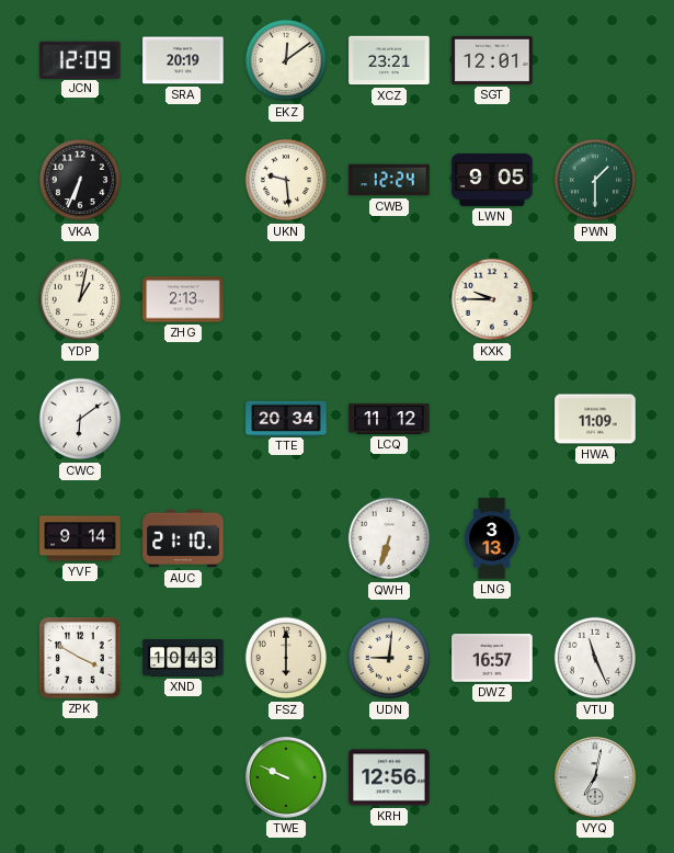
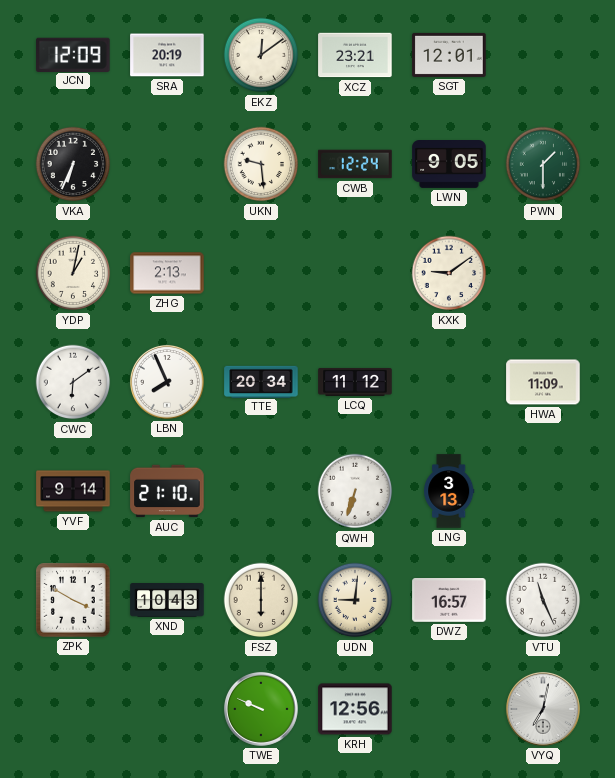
KXK: 9:45 -> 9:09 (449, 273)
LBN: none -> 7:56 (167, 382)
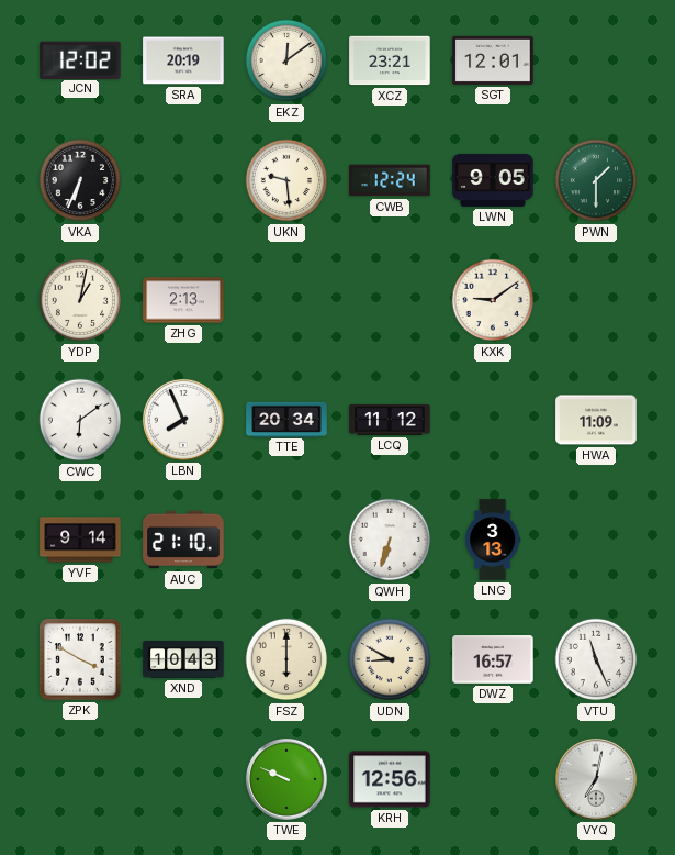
JCN: 12:09 -> 12:02 (80, 59)
UDN: 9:01 -> 8:50 (390, 659)
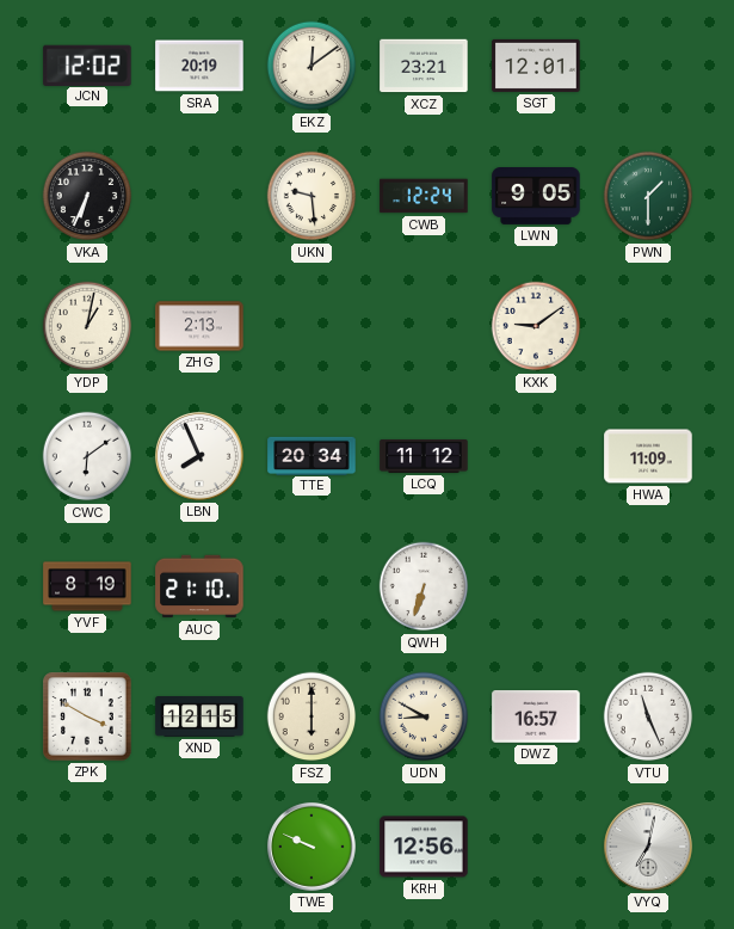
YVF: 9:14 -> 8:19 (87, 586)
LNG: 3:13 -> none (493, 540)
XND: 10:43 -> 12:15 (199, 718)
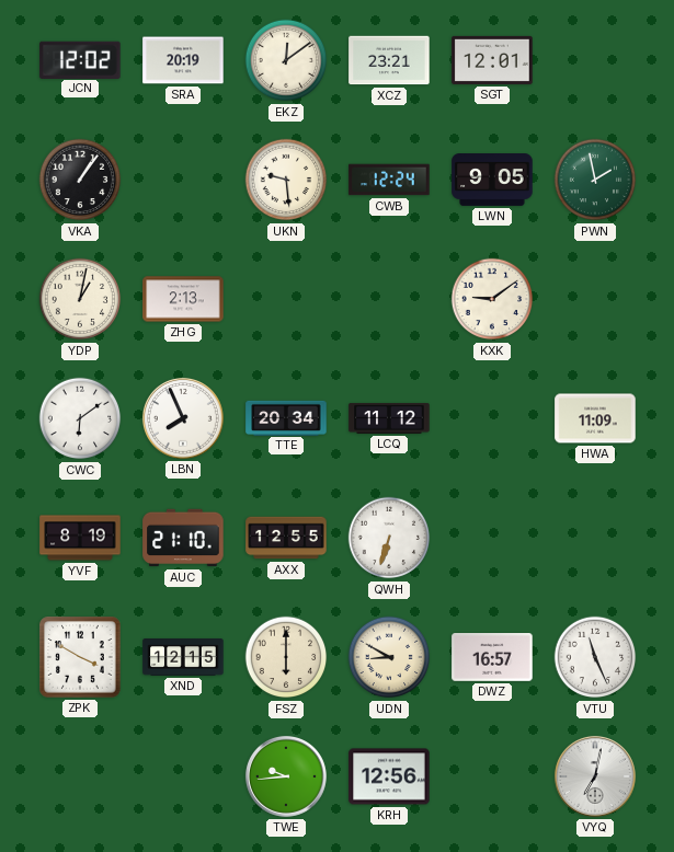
VKA: 6:34 -> 1:06 (80, 180)
PWN: 1:30 -> 1:58 (595, 180)
AXX: none -> 12:55 (286, 538)
TWE: 9:49 -> 9:44 (286, 776)
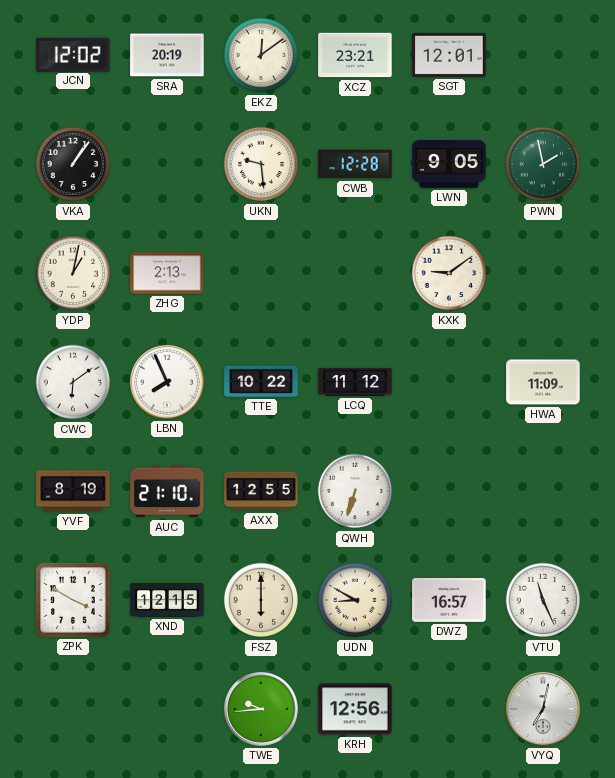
CWB: 12:24 -> 12:28 (355, 164)
TTE: 20:34 -> 10:22 (261, 381)
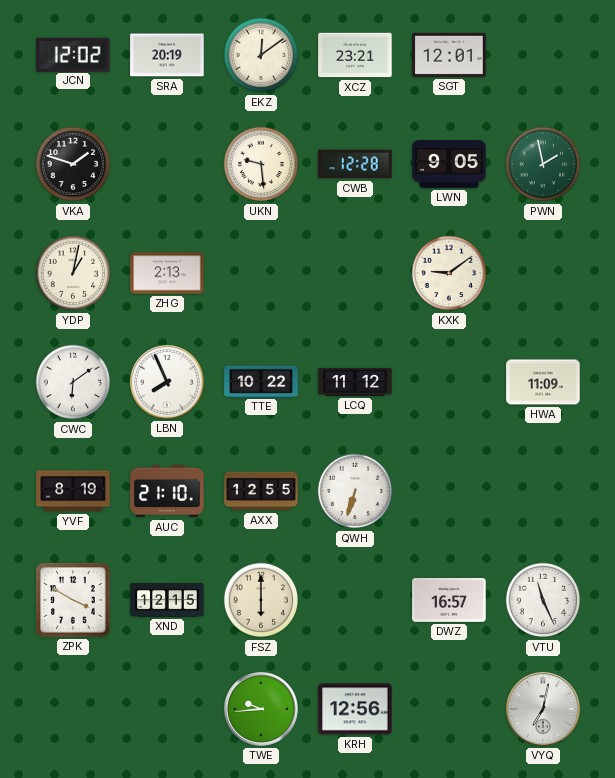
VKA: 1:06 -> 1:48 (73, 164)
UDN: 8:50 -> none (355, 600)
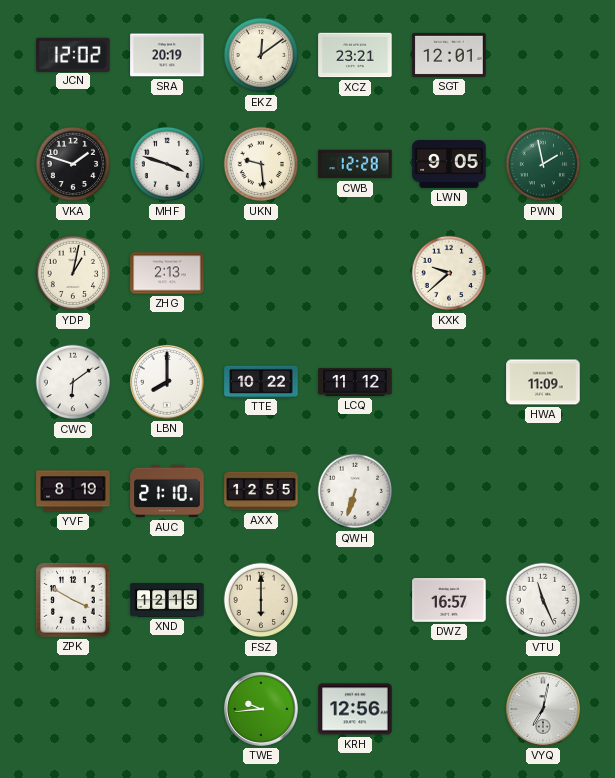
MHF: none -> 3:48 (167, 164)
KXK: 9:09 -> 9:38 (449, 273)
LBN: 7:56 -> 8:00 (167, 382)
